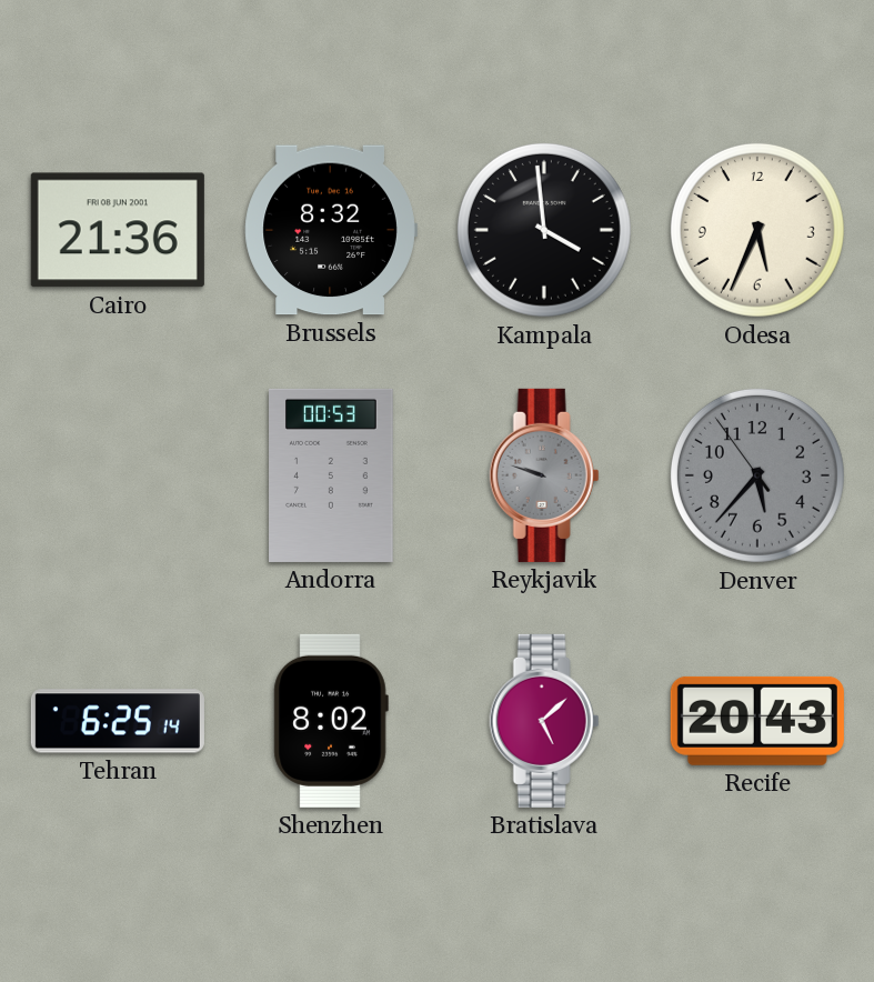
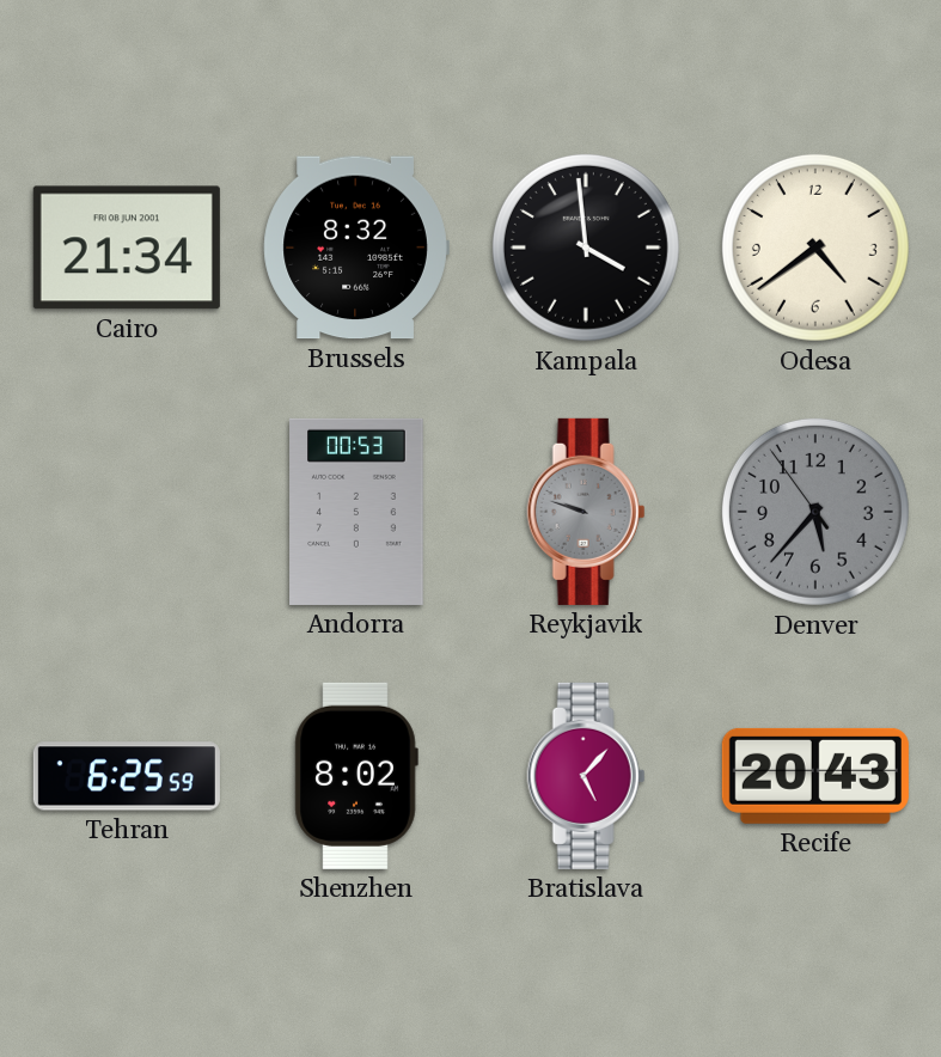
Cairo: 21:36 -> 21:34 (127, 248)
Odesa: 5:34 -> 4:39 (815, 248)
Tehran: 6:25:14 -> 6:25:59 (127, 776)
Bratislava: 5:08 -> 5:07 (586, 776)
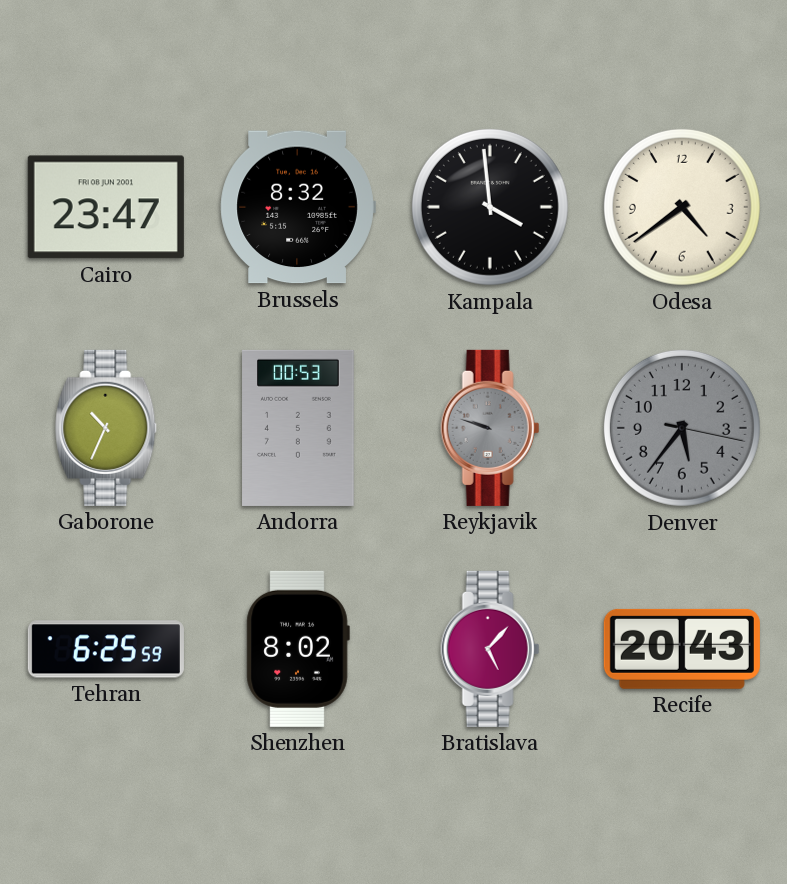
Cairo: 21:34 -> 23:47 (106, 207)
Gaborone: none -> 10:34 (107, 428)
Denver: 5:36:54 -> 5:36:17 (682, 428)
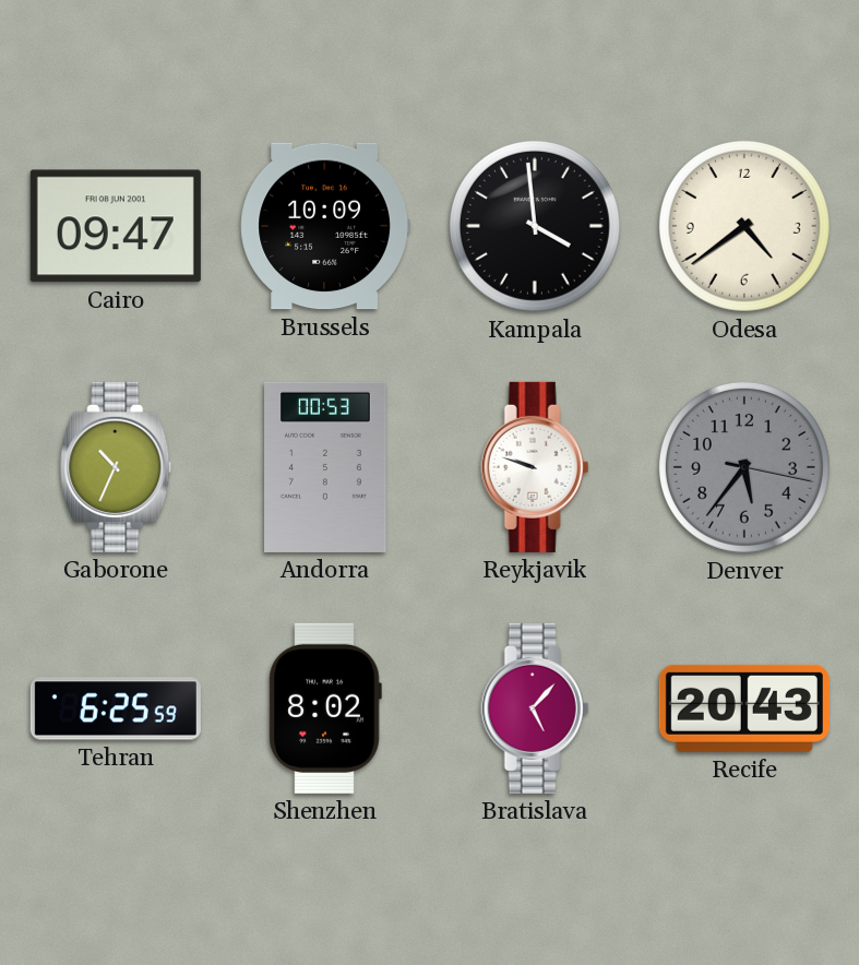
Cairo: 23:47 -> 09:47 (116, 226)
Brussels: 8:32 -> 10:09 (325, 226)
Reykjavik dial: grey -> white (535, 467)
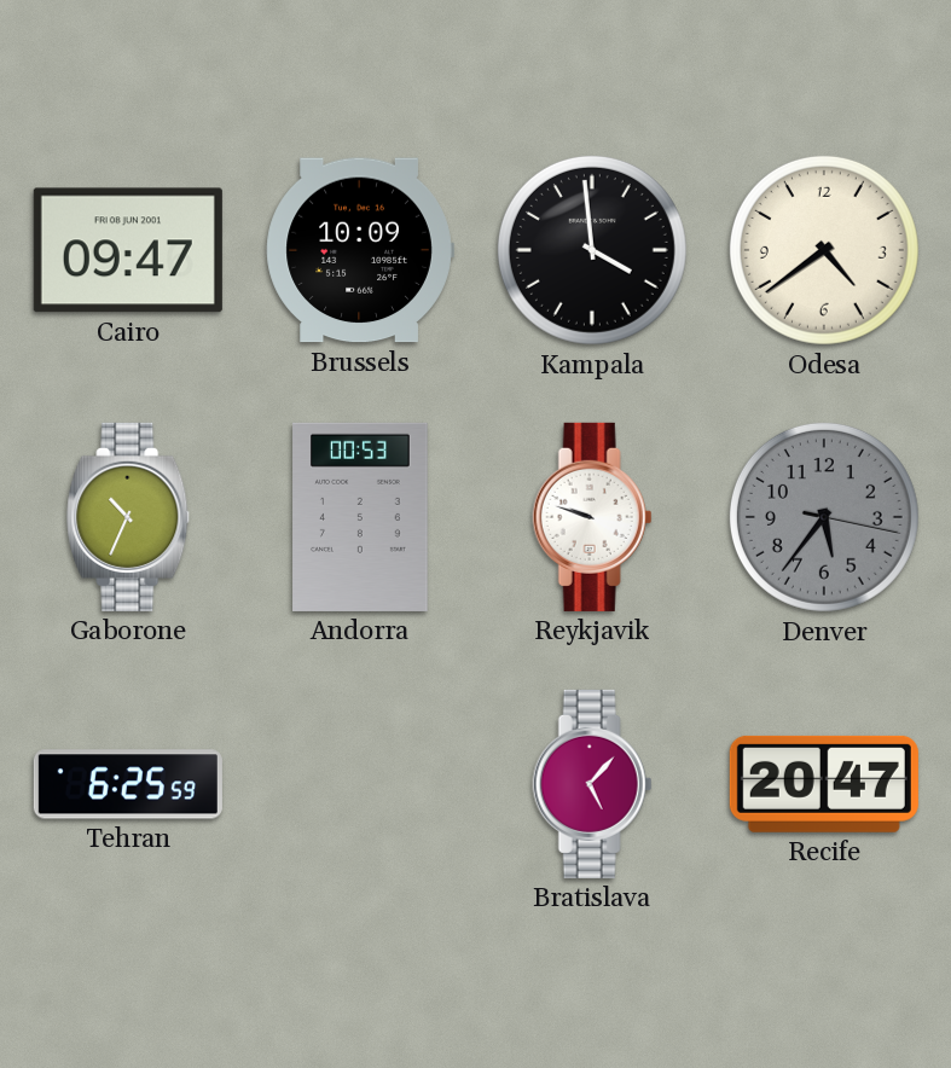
Shenzhen: 8:02 -> none (325, 708)
Recife: 20:43 -> 20:47 (824, 784)
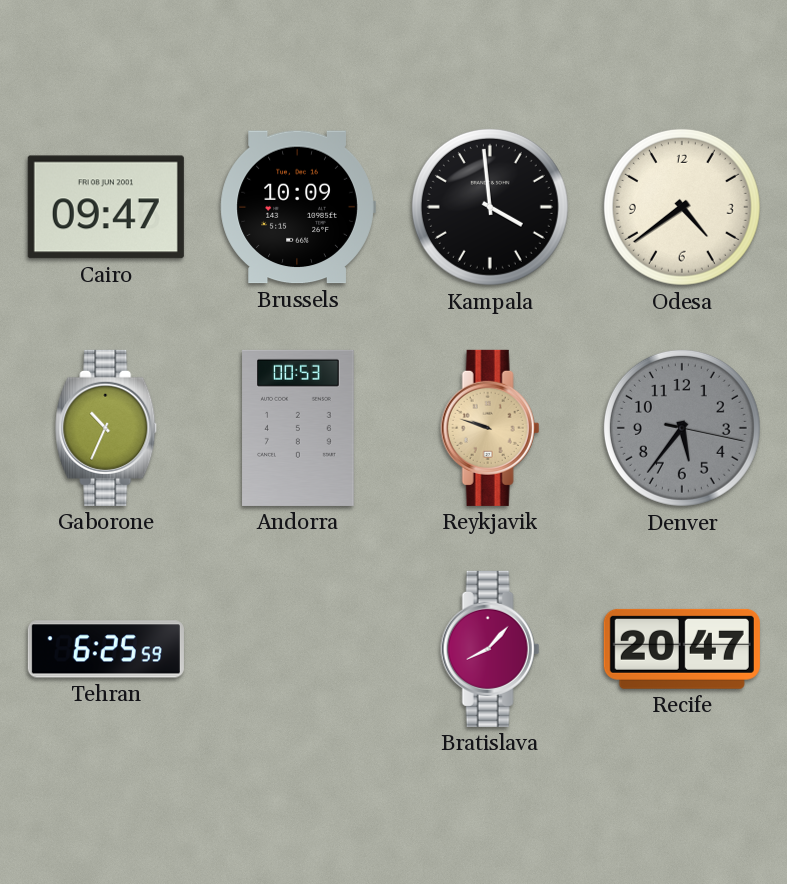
Reykjavik dial: white -> champagne (490, 428)
Bratislava: 5:07 -> 8:07 (490, 649)
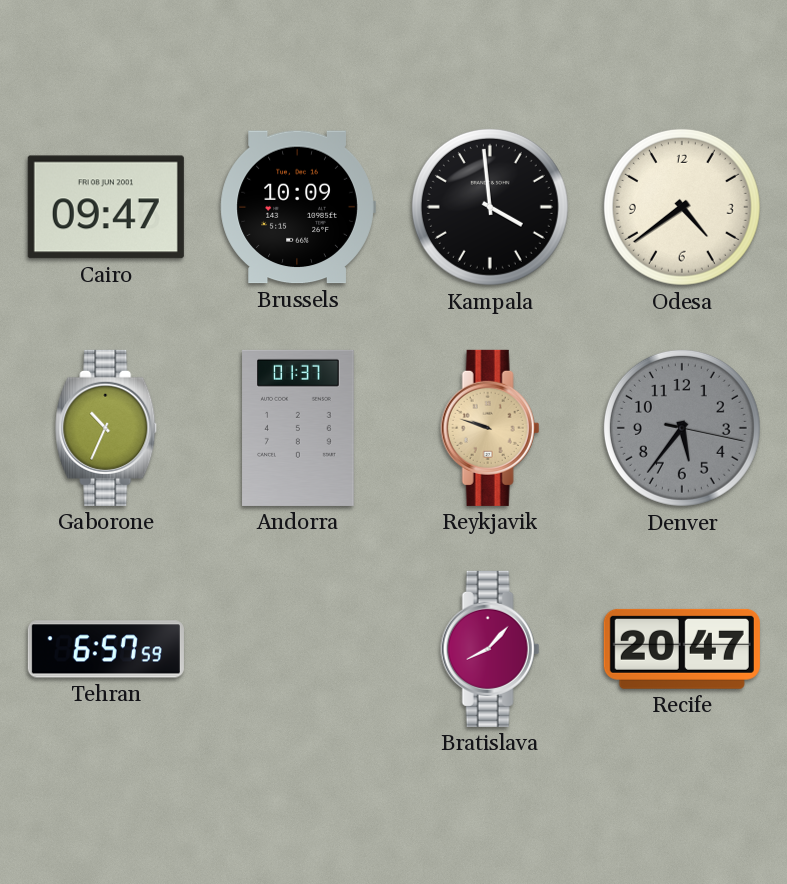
Andorra: 00:53 -> 01:37 (298, 428)
Tehran: 6:25 -> 6:57 (106, 649)
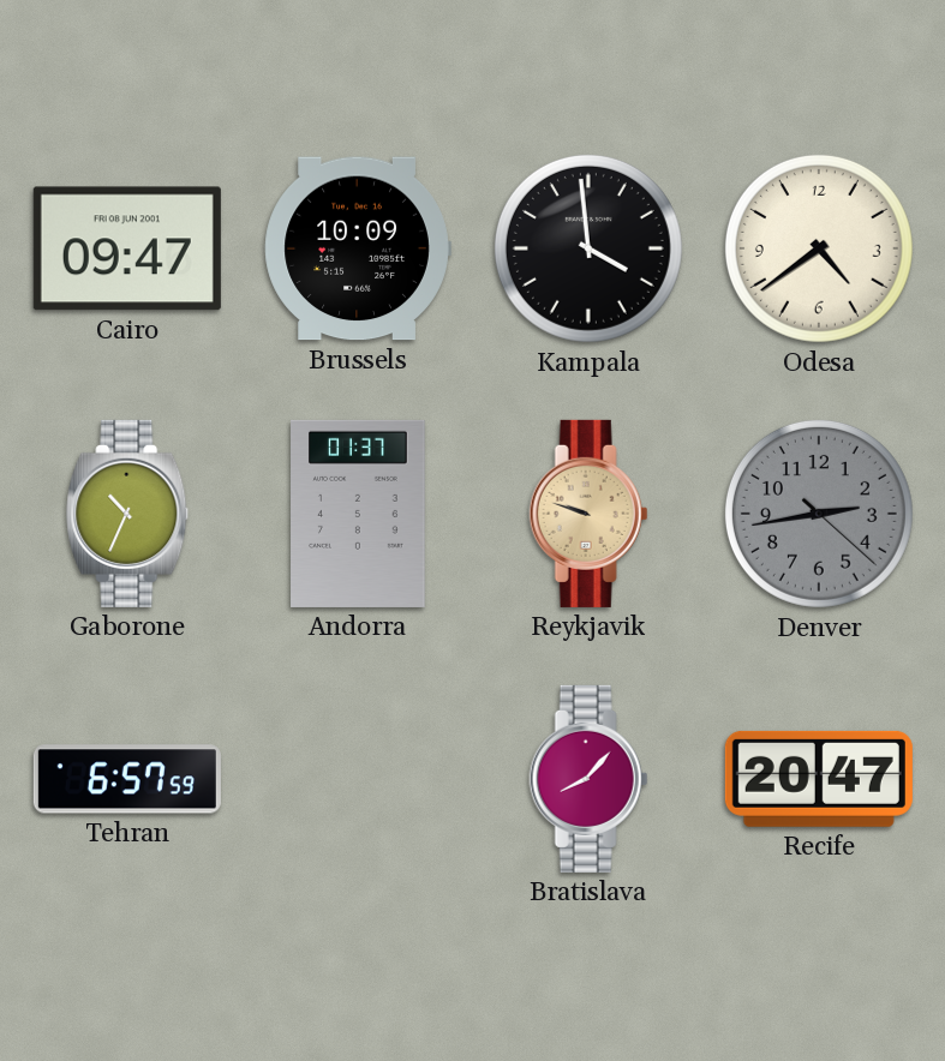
Denver: 5:36 -> 2:43 (819, 514)
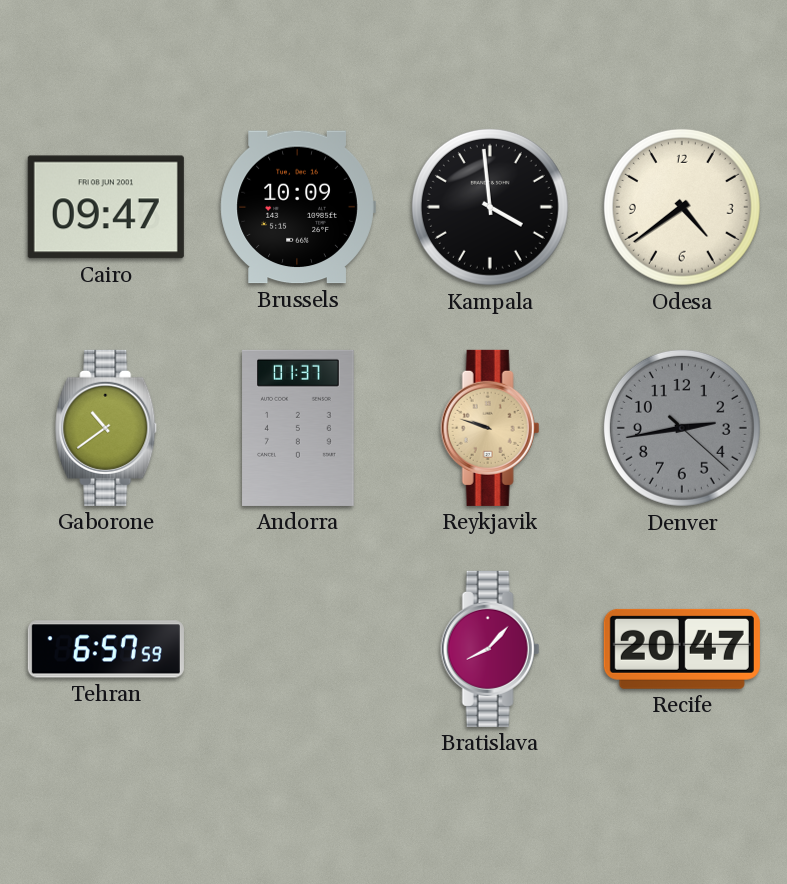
Gaborone: 10:34 -> 10:39 (107, 428)
